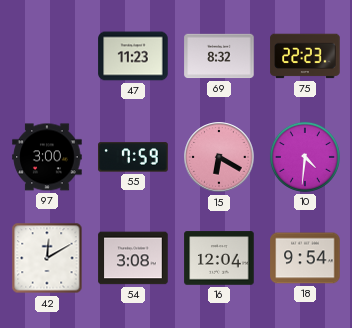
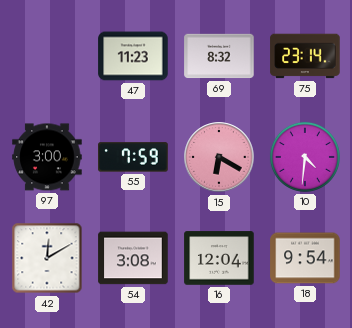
75: 22:23 -> 23:14 (305, 56)
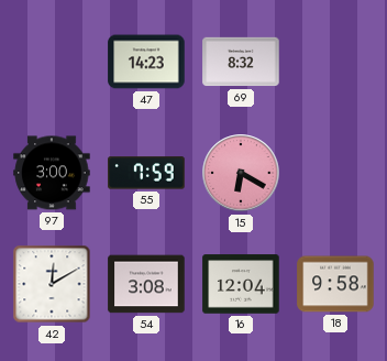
47: 11:23 -> 14:23 (146, 62)
75: 23:14 -> none (305, 56)
10: 4:31 -> none (305, 157)
18: 9:54 -> 9:58 (335, 284)
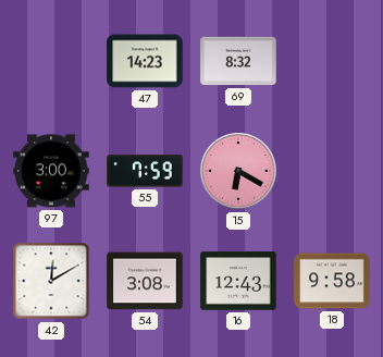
16: 12:04 -> 12:43 (238, 281)
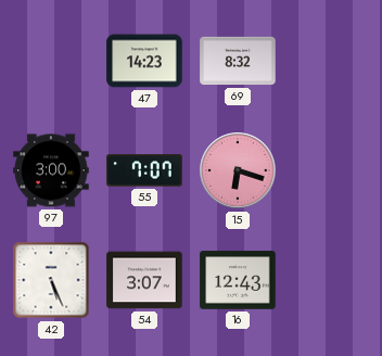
55: 7:59 -> 7:07 (144, 170)
15: 6:20 -> 6:18 (238, 170)
42: 12:10 -> 5:26 (51, 280)
54: 3:08 -> 3:07 (144, 280)
18: 9:58 -> none (332, 281)
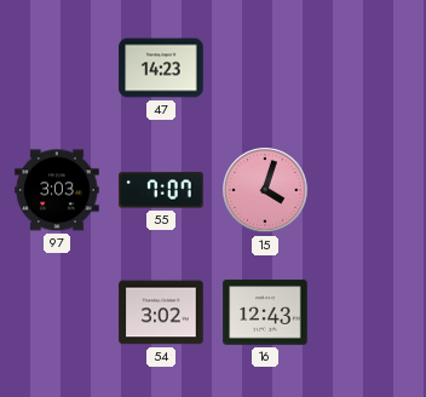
69: 8:32 -> none (238, 61)
97: 3:00 -> 3:03 (57, 190)
15: 6:18 -> 4:03 (265, 190)
42: 5:26 -> none (51, 280)
54: 3:07 -> 3:02 (161, 312)
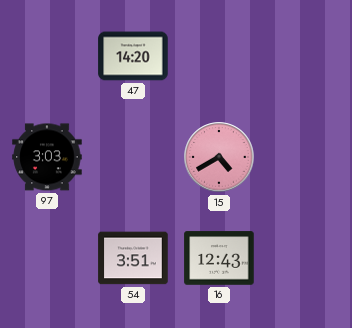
47: 14:23 -> 14:20 (133, 56)
55: 7:07 -> none (161, 190)
15: 4:03 -> 4:40 (219, 157)
54: 3:02 -> 3:51 (133, 258)
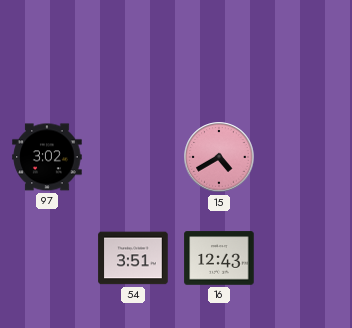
47: 14:20 -> none (133, 56)
97: 3:03 -> 3:02 (47, 157)
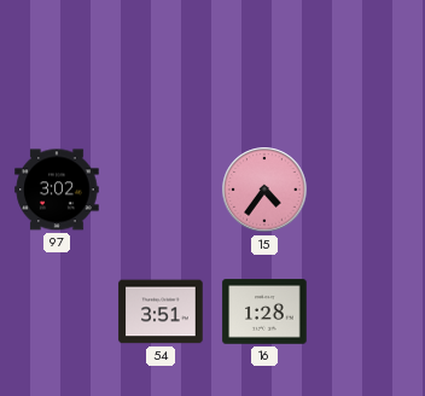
15: 4:40 -> 4:36 (264, 190)
16: 12:43 -> 1:28 (264, 311)
